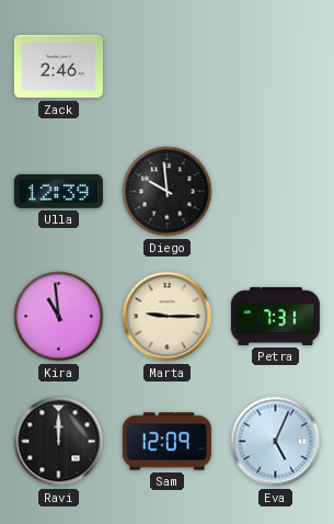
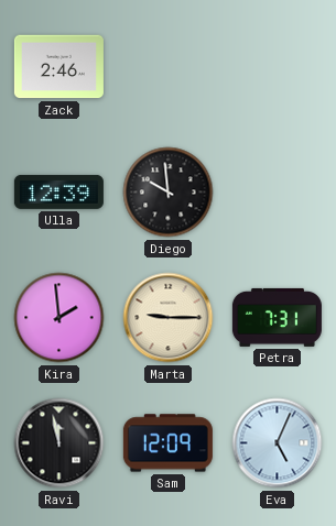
Kira: 10:59 -> 1:59 (59, 318)
Ravi: 12:00 -> 11:58 (59, 443)
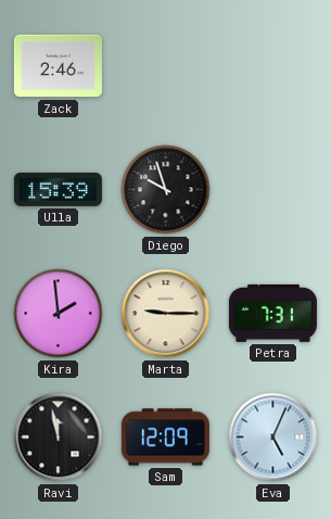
Ulla: 12:39 -> 15:39 (58, 189)
Diego: 9:59 -> 9:57 (166, 190)
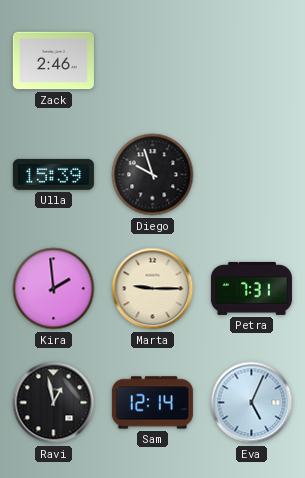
Ravi: 11:58 -> 12:58 (54, 403)
Sam: 12:09 -> 12:14 (152, 403)
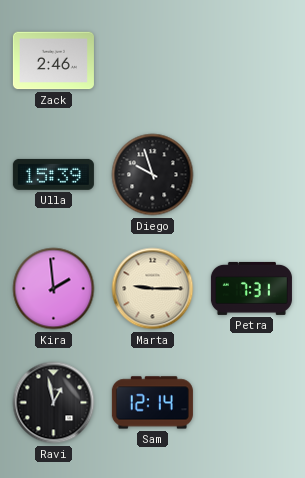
Eva: 5:04 -> none (252, 403)
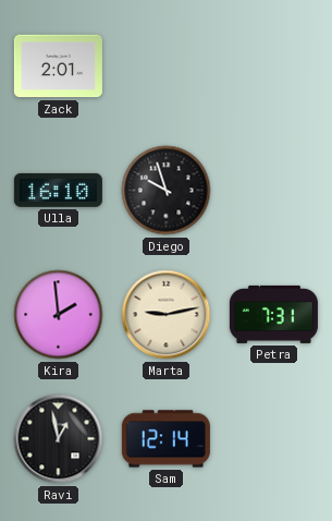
Zack: 2:46 -> 2:01 (58, 66)
Ulla: 15:39 -> 16:10 (58, 190)
Marta: 9:15 -> 9:13 (167, 315)
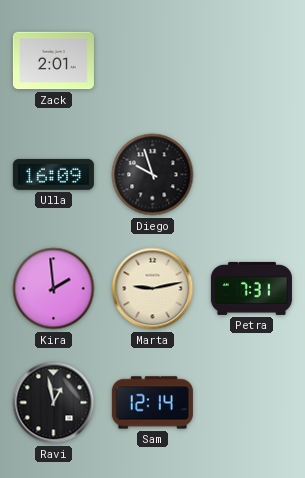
Ulla: 16:10 -> 16:09 (53, 174)
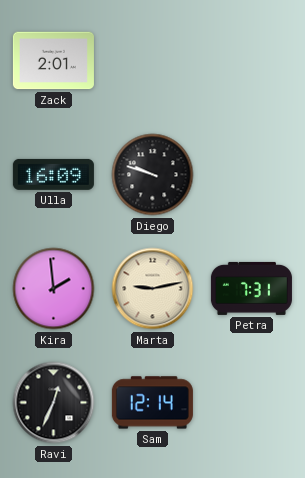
Diego: 9:57 -> 9:48 (153, 175)
Ravi: 12:58 -> 12:34 (54, 403)
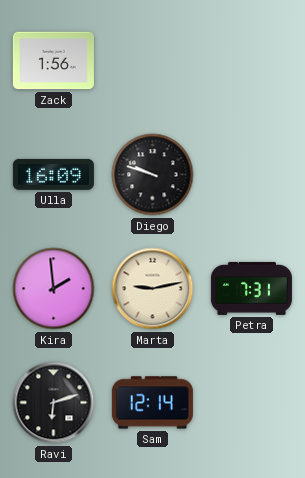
Zack: 2:01 -> 1:56 (53, 61)
Ravi: 12:34 -> 6:12 (54, 403)
